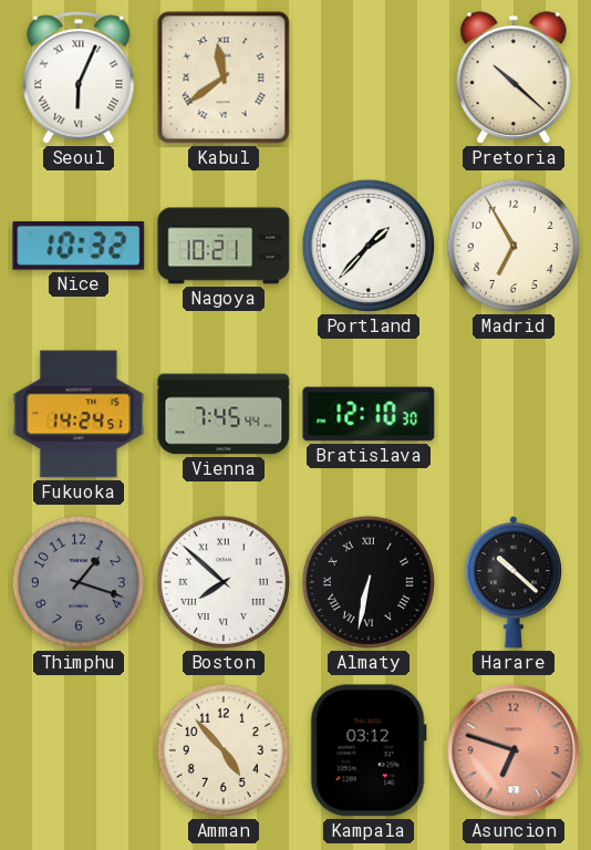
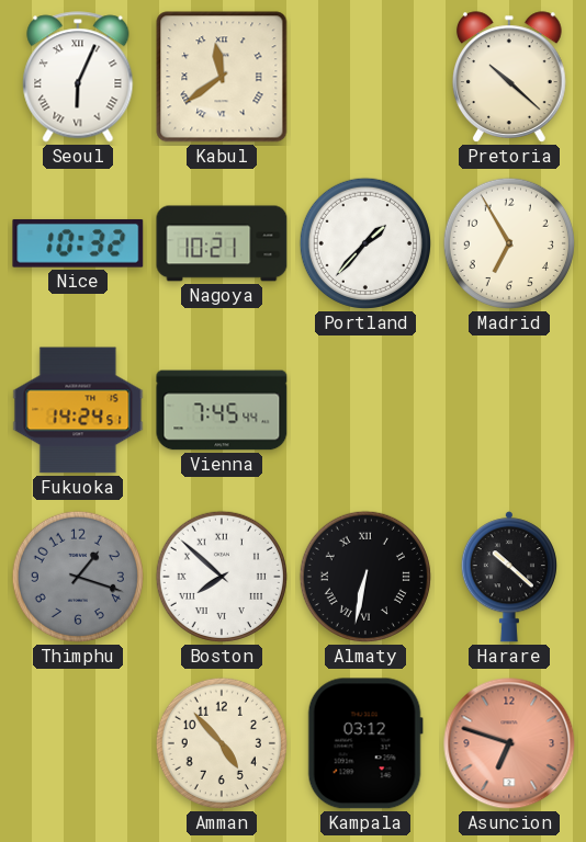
Bratislava: 12:10 -> none (369, 414)
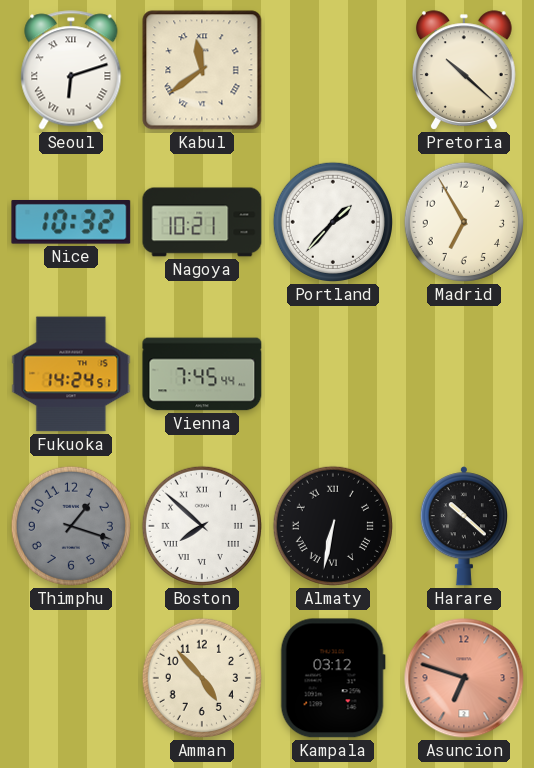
Seoul: 6:04 -> 6:12 (71, 70)
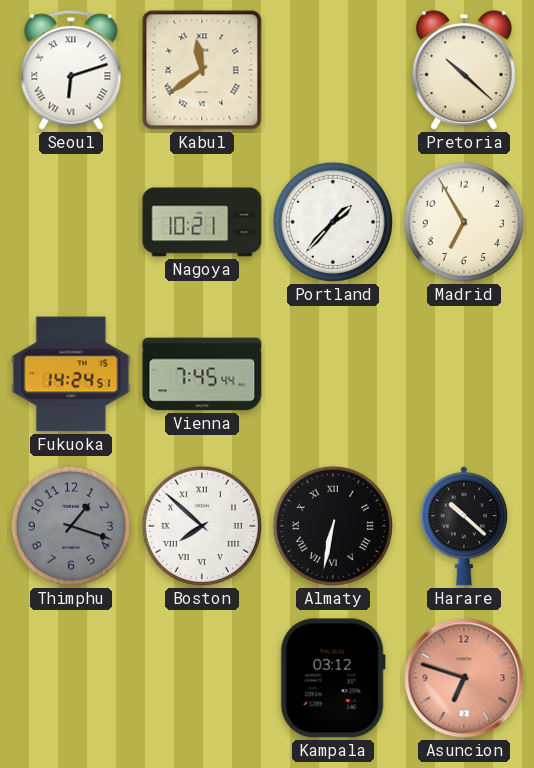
Nice: 10:32 -> none (71, 222)
Amman: 4:53 -> none (202, 678)
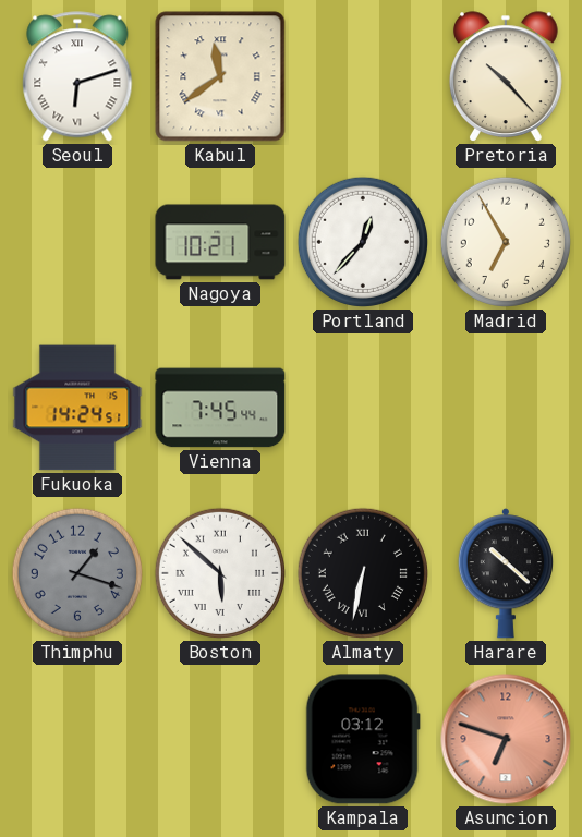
Pretoria: 10:22 -> 10:23 (507, 76)
Portland: 1:37 -> 12:37 (363, 242)
Boston: 7:52 -> 5:52 (220, 573)
